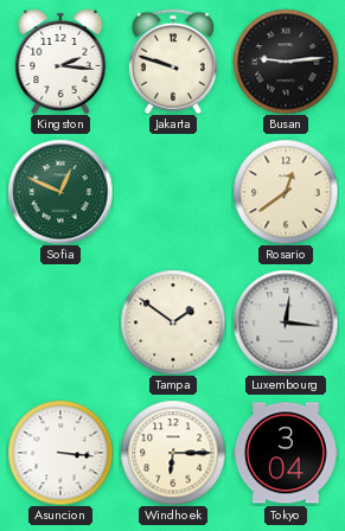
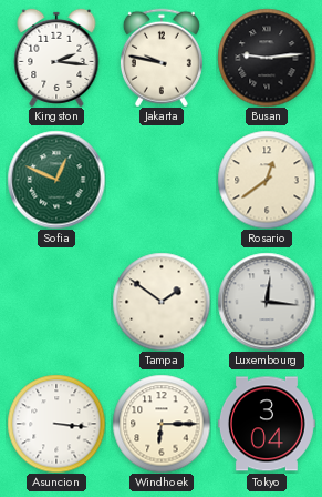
Jakarta: 9:48 -> 9:47 (162, 58)
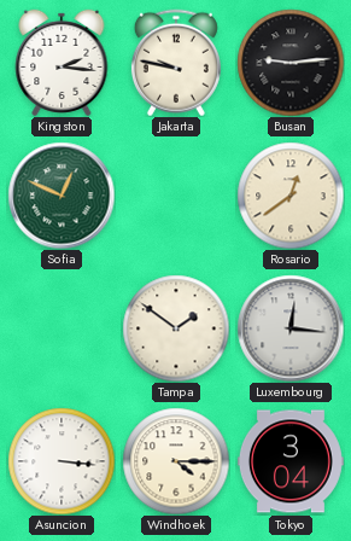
Windhoek: 6:15 -> 4:15 (176, 461)
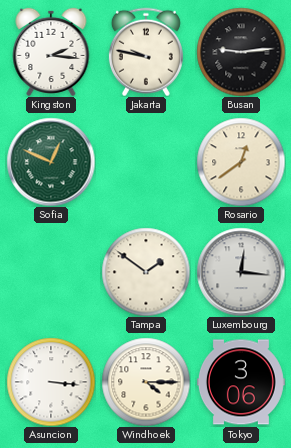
Tokyo: 3:04 -> 3:06 (241, 382)
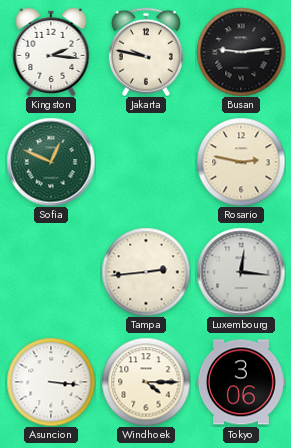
Rosario: 12:39 -> 2:47 (241, 162)
Tampa: 1:51 -> 2:44 (146, 272)
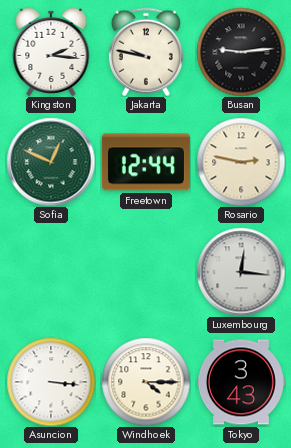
Freetown: none -> 12:44 (146, 162)
Tampa: 2:44 -> none (146, 272)
Tokyo: 3:06 -> 3:43 (241, 382)
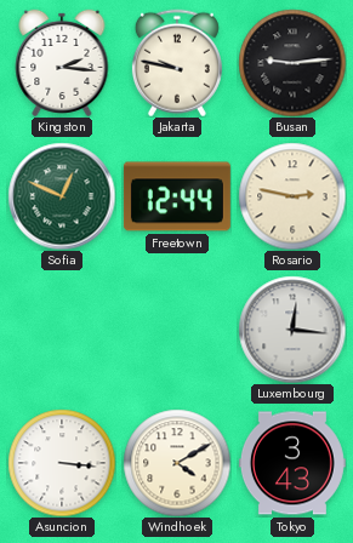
Windhoek: 4:15 -> 4:10 (177, 463)
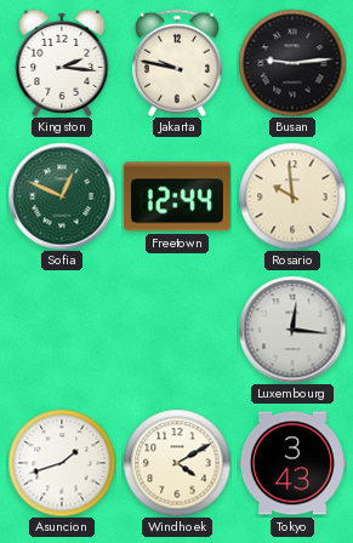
Rosario: 2:47 -> 9:59 (292, 196)
Asuncion: 3:16 -> 1:42 (62, 463)
